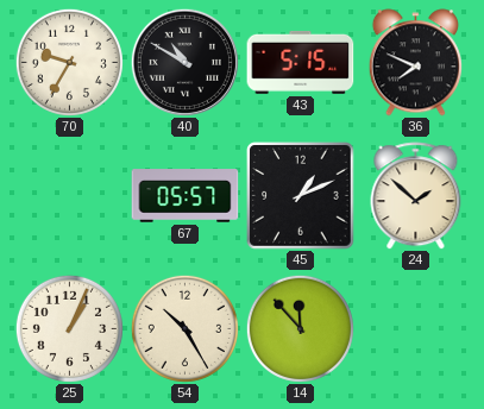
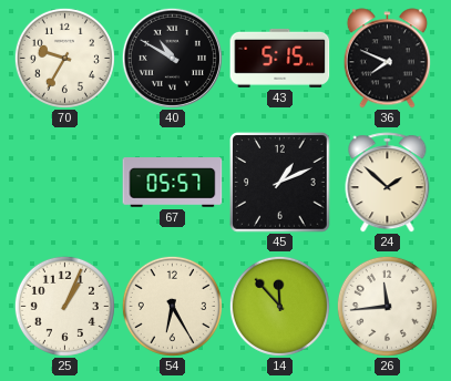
54: 10:25 -> 6:25 (172, 306)
26: none -> 11:44 (387, 306)
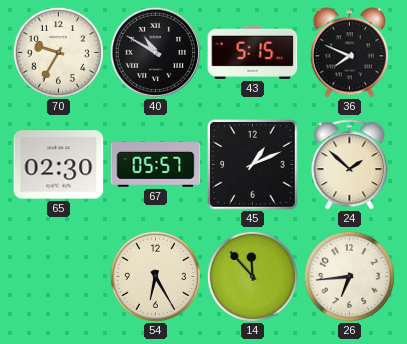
65: none -> 02:30 (59, 165)
25: 1:04 -> none (64, 306)
26: 11:44 -> 6:44 (349, 276)
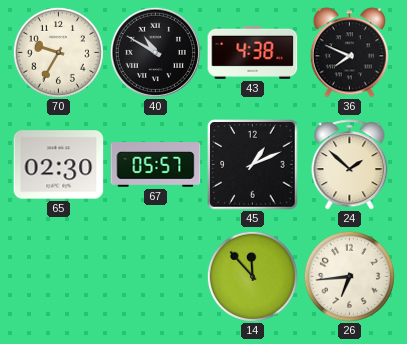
43: 5:15 -> 4:38 (253, 52)
54: 6:25 -> none (155, 276)
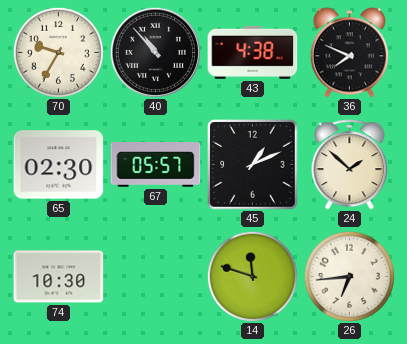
40: 10:50 -> 10:53 (155, 52)
74: none -> 10:30 (59, 277)
14: 11:53 -> 11:48 (252, 276)
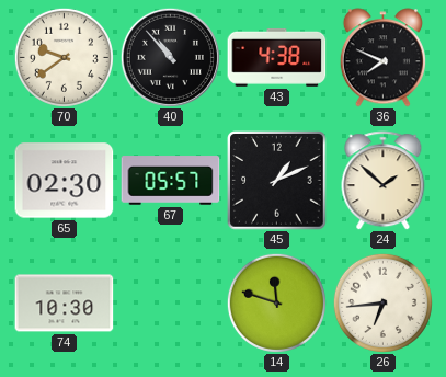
70: 9:35 -> 9:39 (64, 57)
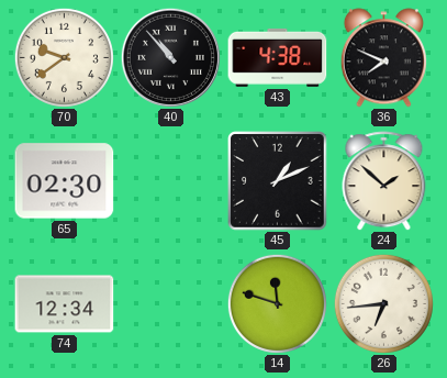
67: 05:57 -> none (171, 181)
74: 10:30 -> 12:34 (65, 304)
